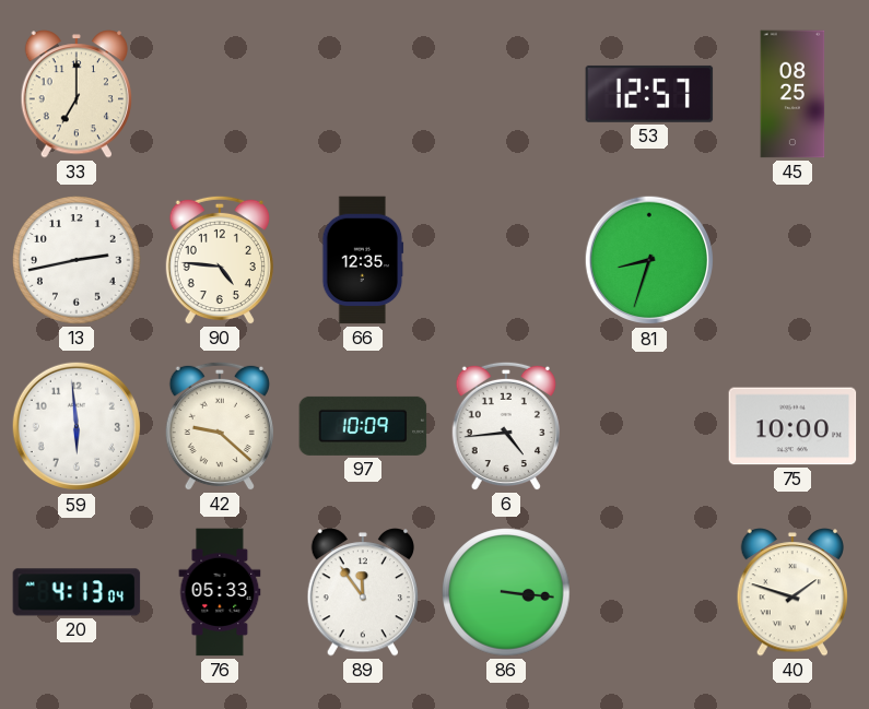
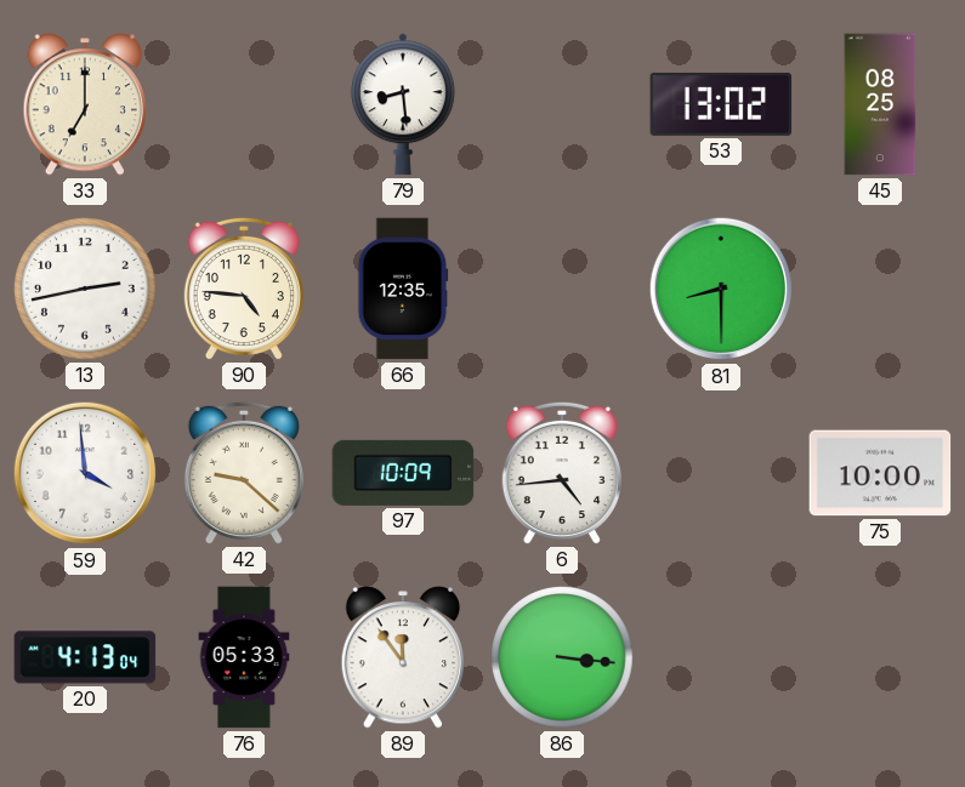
79: none -> 8:29 (403, 104)
53: 12:57 -> 13:02 (721, 104)
81: 8:33 -> 8:30 (721, 289)
59: 5:59 -> 3:59 (85, 473)
40: 1:48 -> none (791, 592)
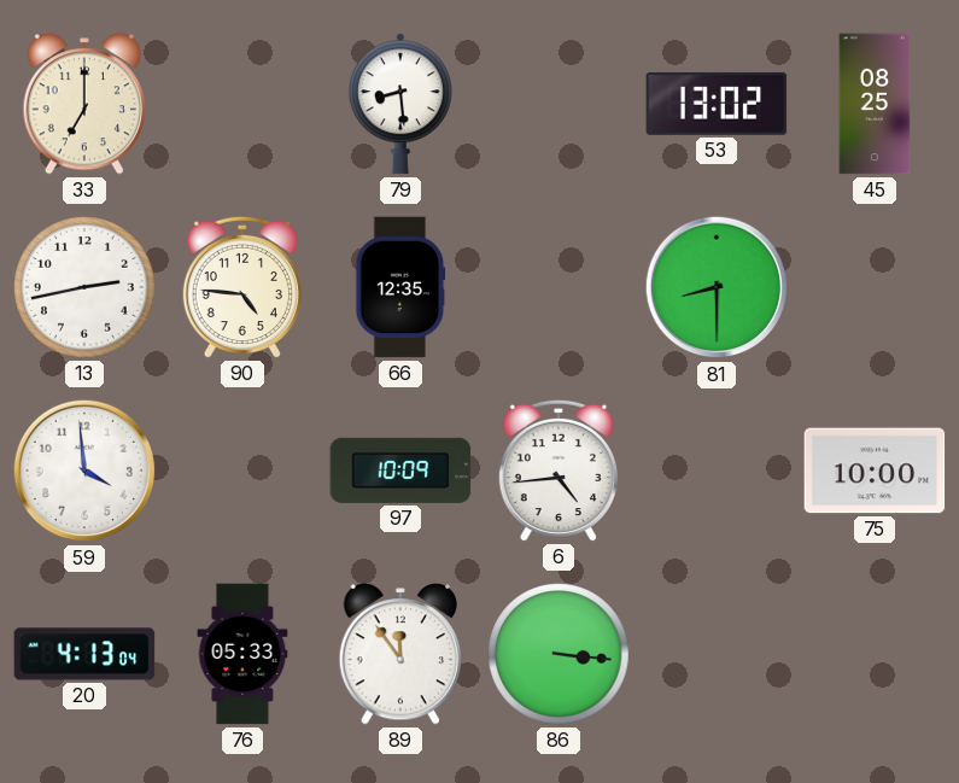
42: 9:22 -> none (244, 473)
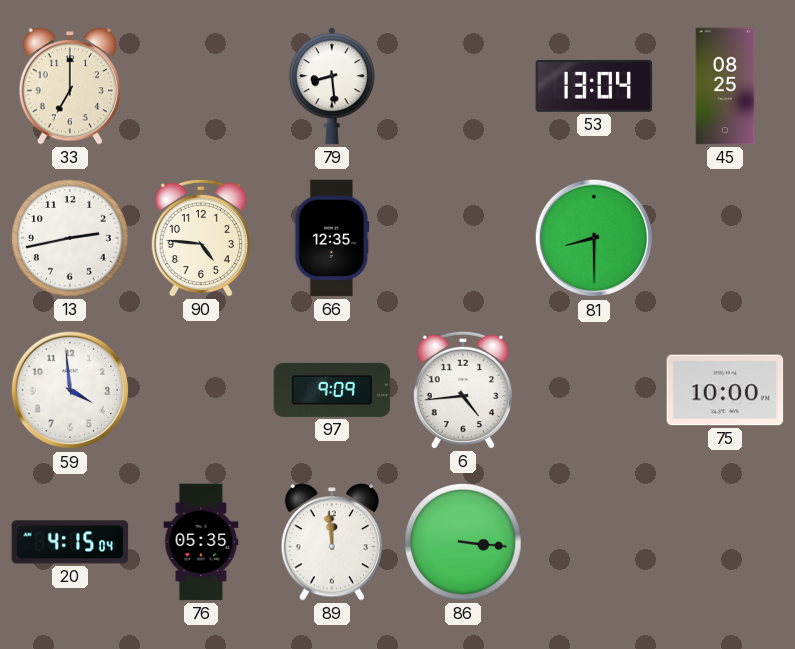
53: 13:02 -> 13:04 (594, 86)
97: 10:09 -> 9:09 (332, 390)
20: 4:13 -> 4:15 (70, 542)
76: 05:33 -> 05:35 (201, 542)
89: 11:54 -> 11:59 (331, 542)
